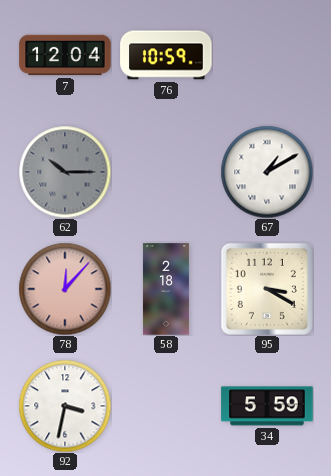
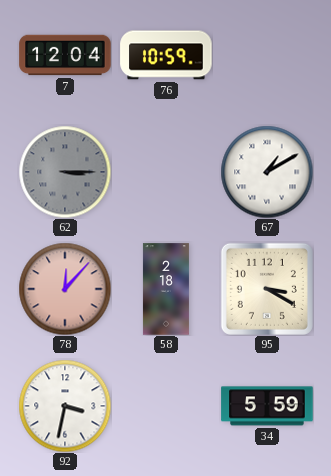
62: 10:15 -> 3:15 (65, 172)
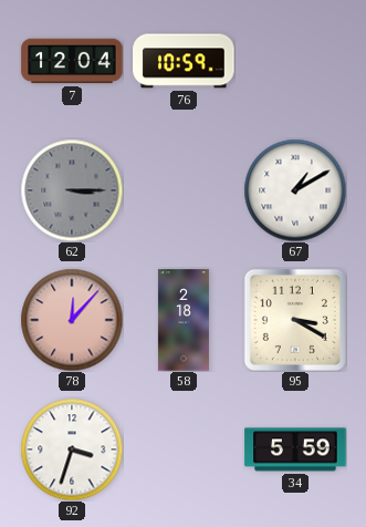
92: 3:32 -> 3:33 (72, 449)
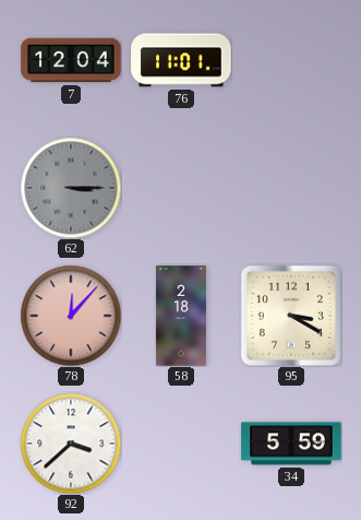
76: 10:59 -> 11:01 (181, 60)
67: 1:10 -> none (295, 190)
92: 3:33 -> 3:38 (71, 444)
